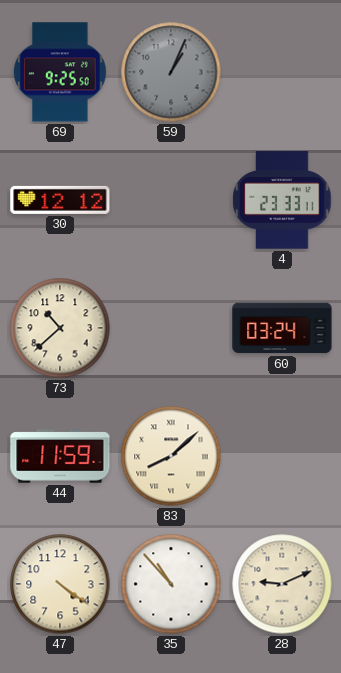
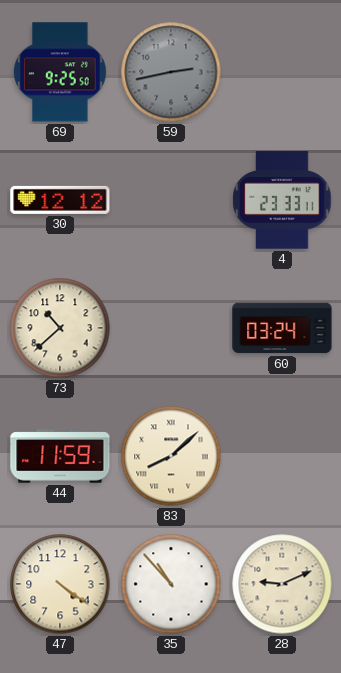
59: 1:04 -> 2:43 (171, 72)
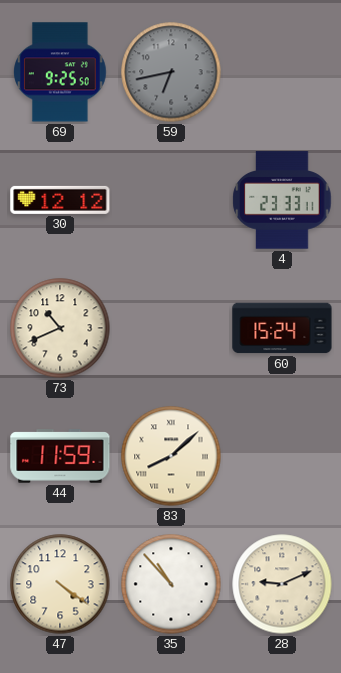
59: 2:43 -> 6:43 (171, 72)
73: 10:38 -> 10:41 (60, 328)
60: 03:24 -> 15:24 (282, 328)
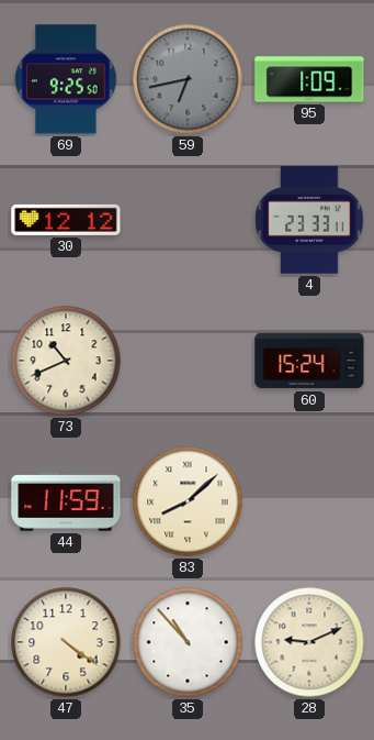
95: none -> 1:09 (309, 79)
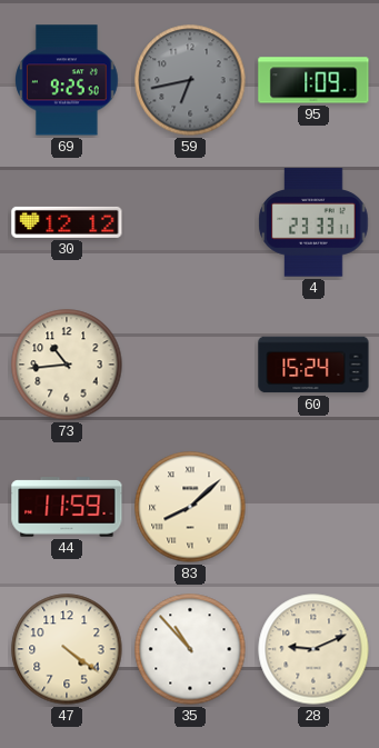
73: 10:41 -> 10:44 (67, 365)
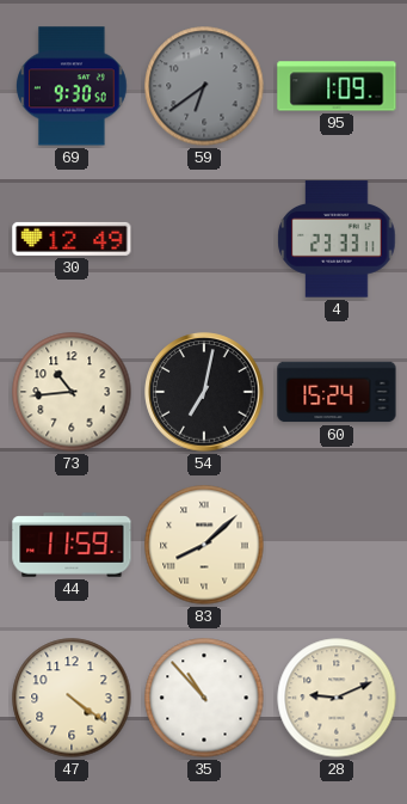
69: 9:25 -> 9:30 (73, 86)
59: 6:43 -> 6:39 (204, 86)
30: 12:12 -> 12:49 (72, 239)
54: none -> 7:02 (204, 392)
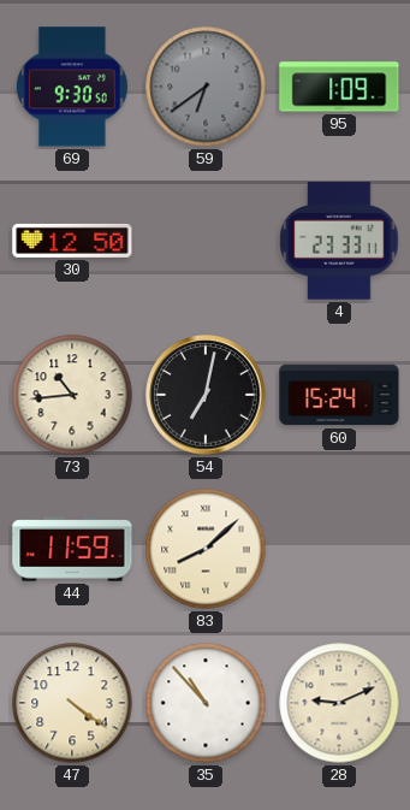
30: 12:49 -> 12:50 (72, 241)
